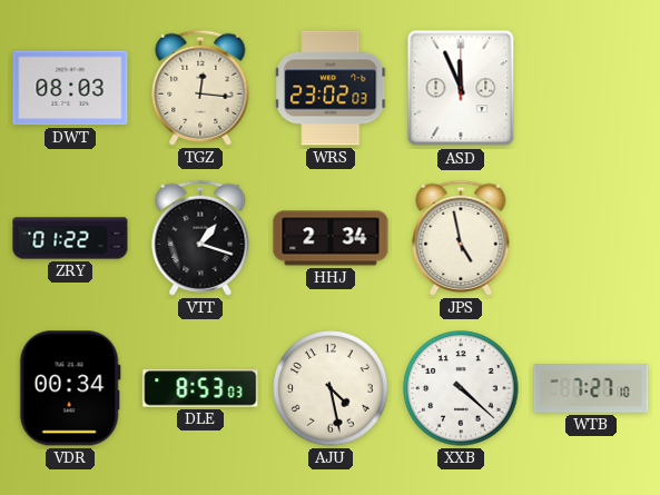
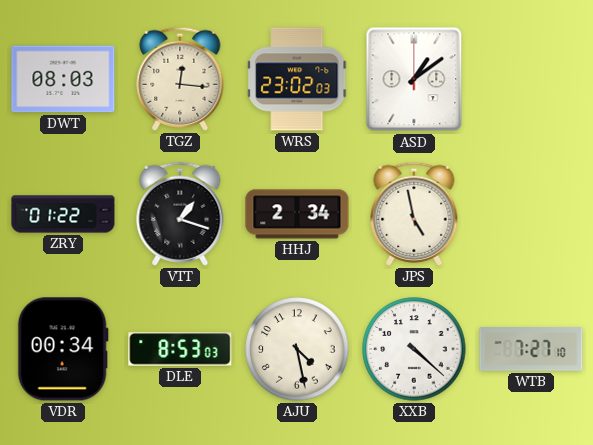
ASD: 11:56 -> 1:09 (414, 79)
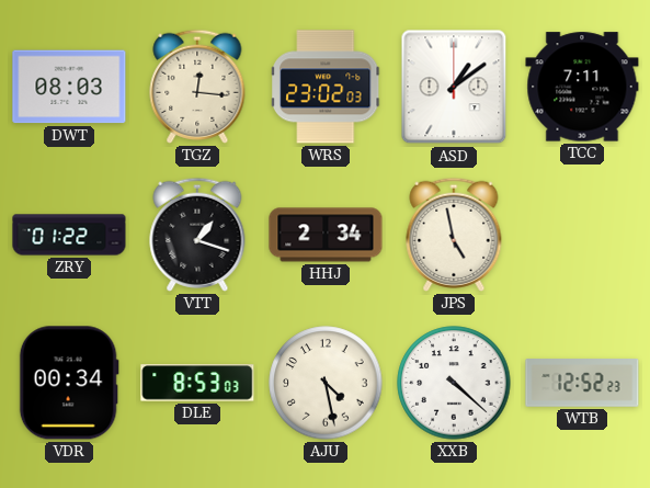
TCC: none -> 7:11 (582, 87)
WTB: 7:27 -> 12:52 (582, 383)
